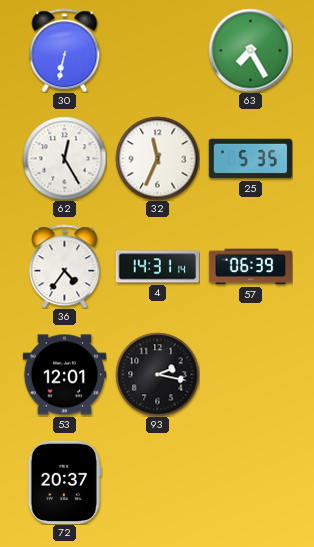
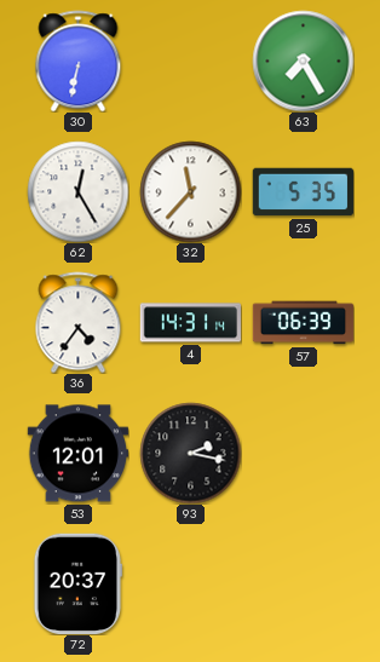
32: 11:34 -> 11:37 (190, 191)
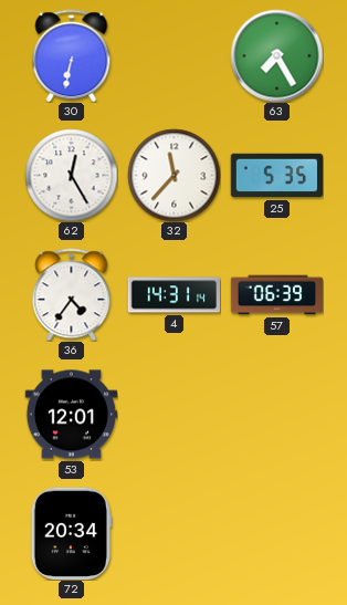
93: 2:17 -> none (190, 453)
72: 20:37 -> 20:34 (71, 533)
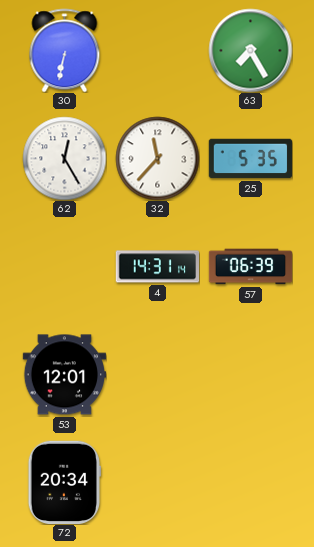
36: 4:36 -> none (72, 294)
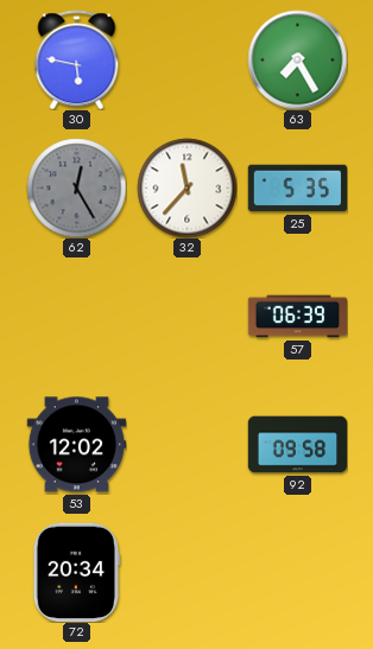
30: 6:32 -> 5:47 (77, 59)
62 dial: white -> grey (76, 187)
4: 14:31 -> none (157, 267)
53: 12:01 -> 12:02 (76, 445)
92: none -> 09:58 (297, 445)
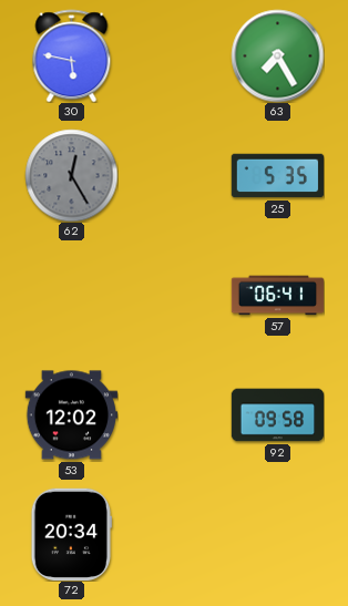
32: 11:37 -> none (186, 187)
57: 06:39 -> 06:41 (277, 296)
